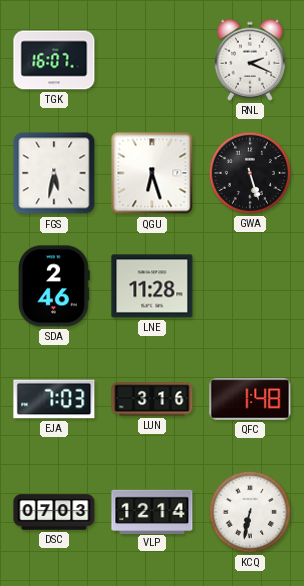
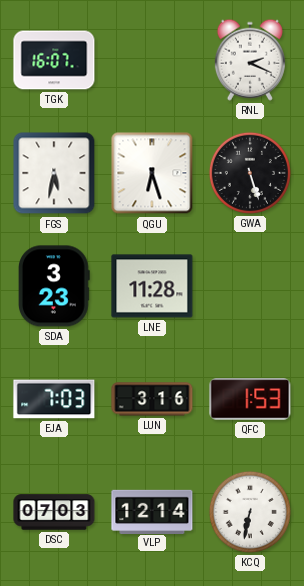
SDA: 2:46 -> 3:23 (55, 286)
QFC: 1:48 -> 1:53 (250, 399)
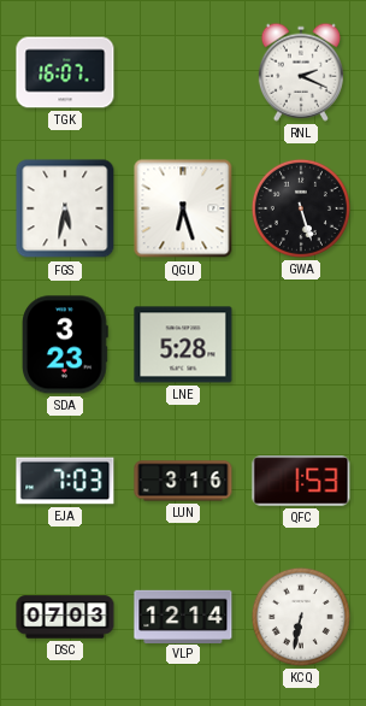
LNE: 11:28 -> 5:28 (183, 345)
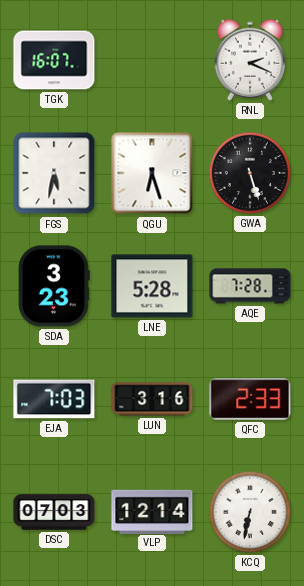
AQE: none -> 7:28 (250, 286)
QFC: 1:53 -> 2:33 (250, 399)
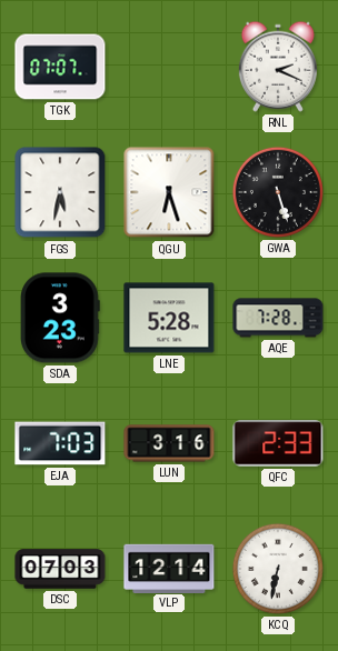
TGK: 16:07 -> 07:07 (60, 67)
